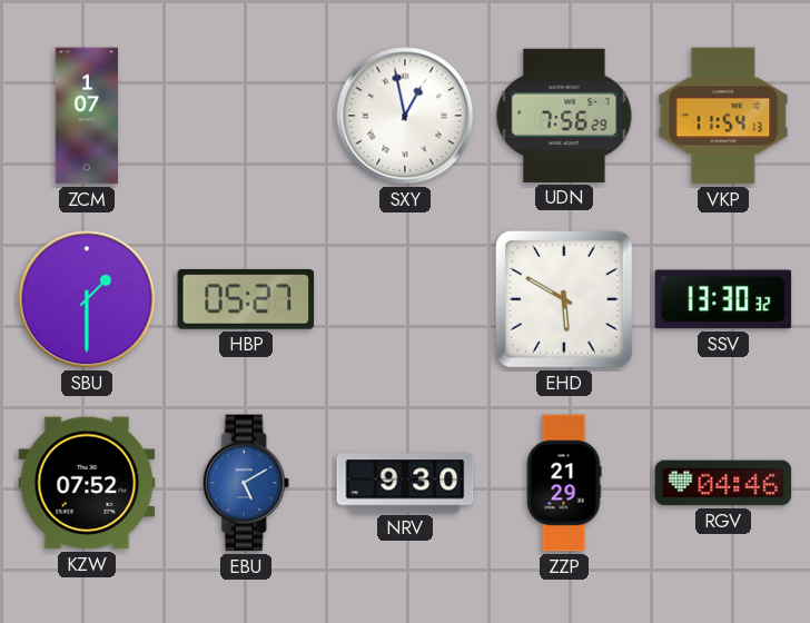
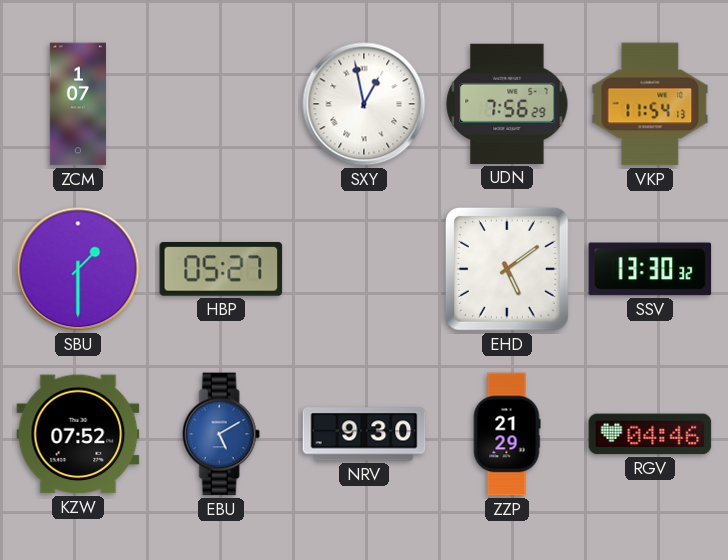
EHD: 5:50 -> 5:09 (507, 269)
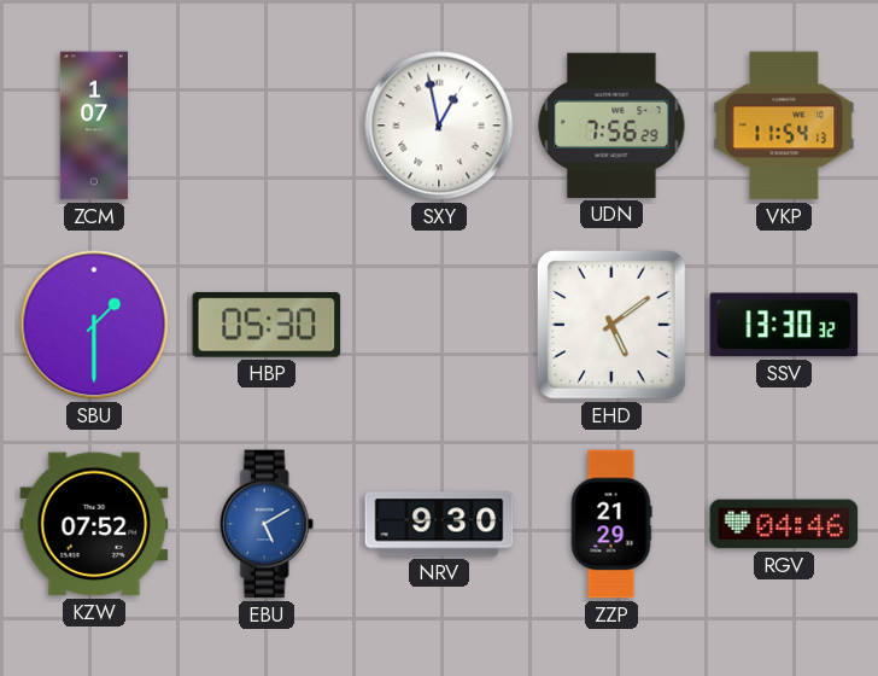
HBP: 05:27 -> 05:30 (267, 325)
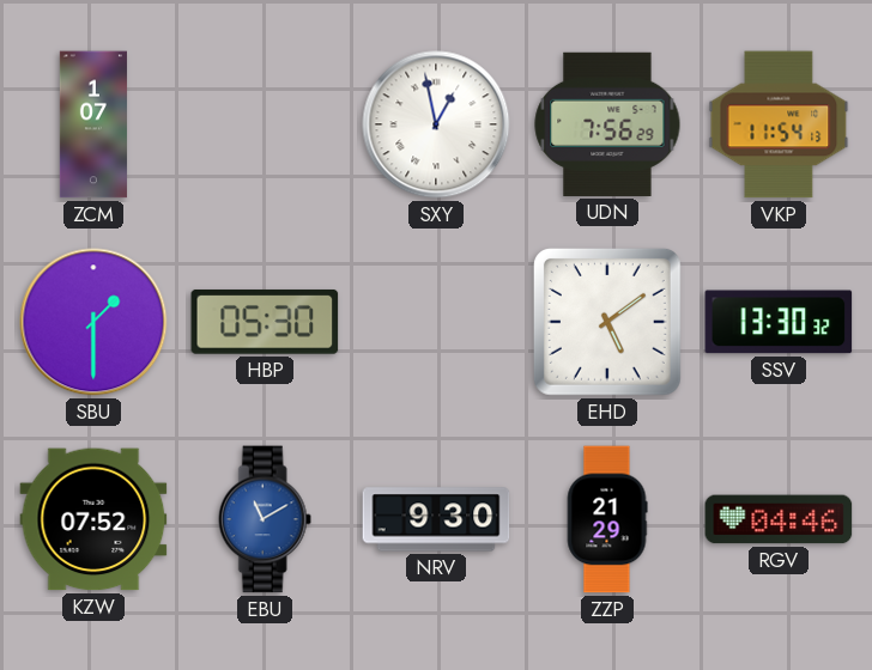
EBU: 5:10 -> 11:10 (265, 519)
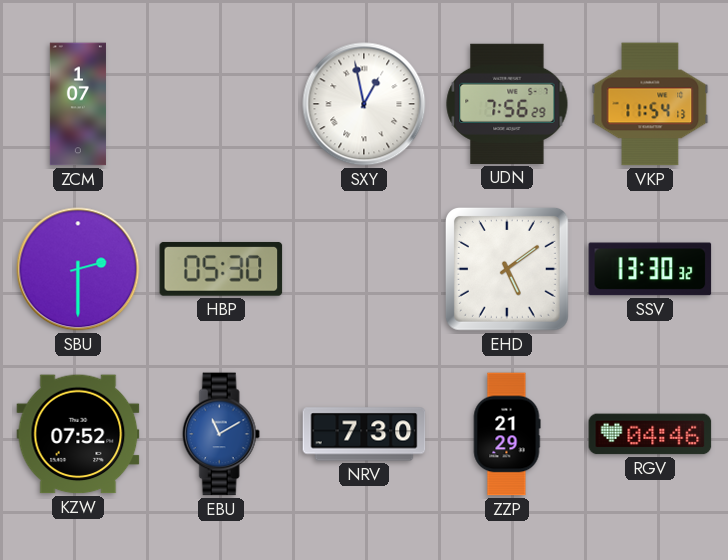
SBU: 1:30 -> 2:30 (78, 269)
NRV: 9:30 -> 7:30 (364, 434)
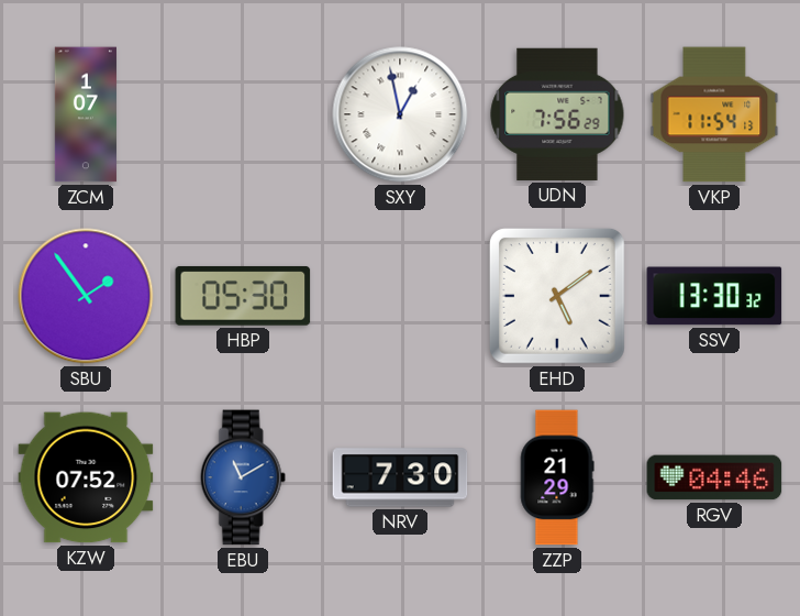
SBU: 2:30 -> 1:54 (86, 296)
